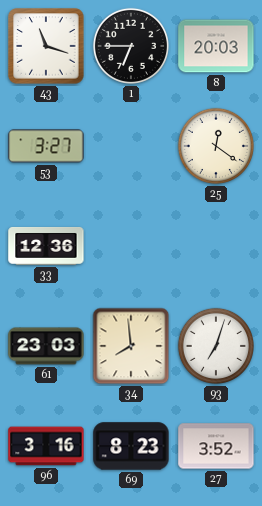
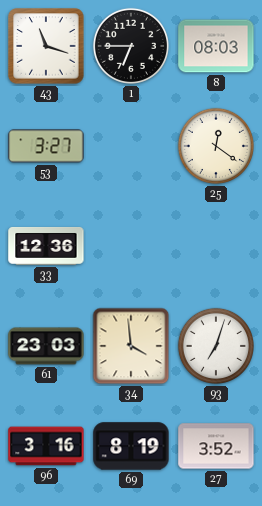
8: 20:03 -> 08:03 (216, 46)
34: 7:59 -> 3:59 (131, 346)
69: 8:23 -> 8:19 (131, 446)
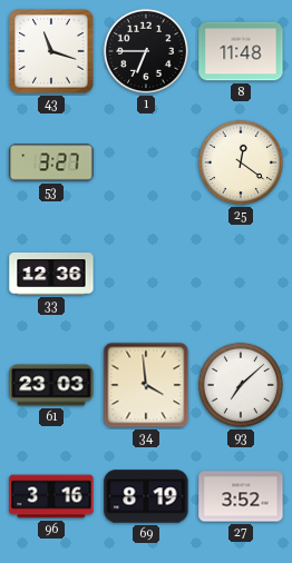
8: 08:03 -> 11:48 (241, 51)
93: 7:03 -> 7:08 (241, 385)
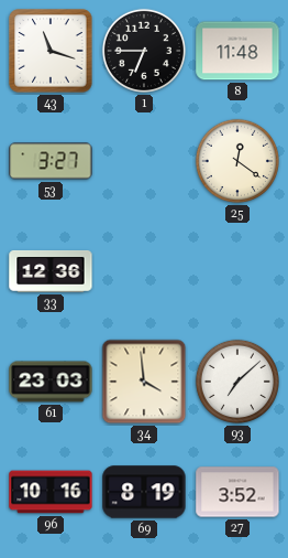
96: 3:16 -> 10:16 (51, 492)
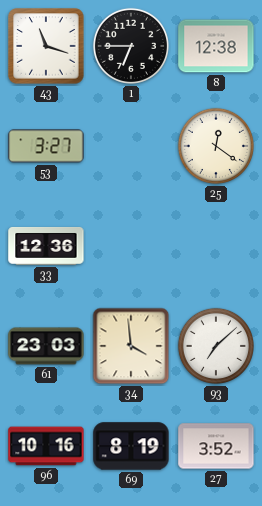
8: 11:48 -> 12:38 (216, 46)
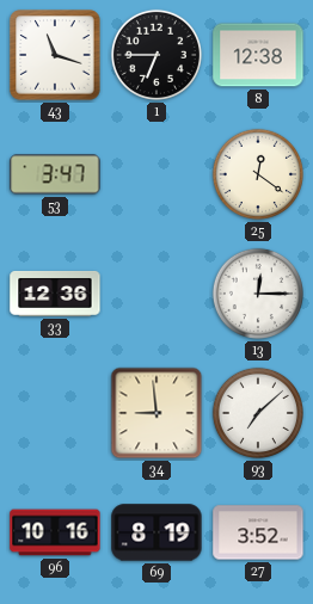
53: 3:27 -> 3:47 (55, 174)
13: none -> 12:15 (258, 294)
61: 23:03 -> none (46, 346)
34: 3:59 -> 8:59 (156, 413)
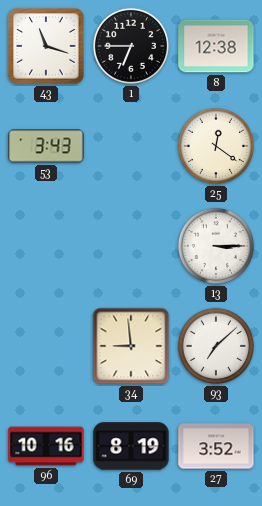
53: 3:47 -> 3:43 (46, 146)
33: 12:36 -> none (55, 294)
13: 12:15 -> 3:15 (216, 246)
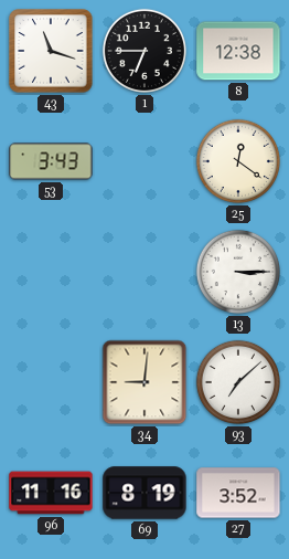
34: 8:59 -> 9:01 (144, 382)
96: 10:16 -> 11:16 (51, 493)
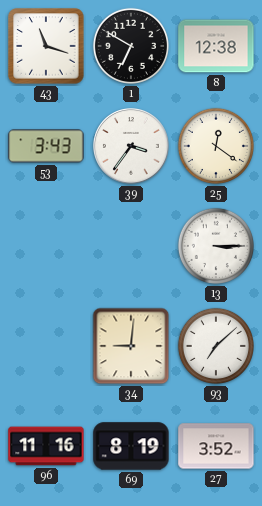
1: 6:45 -> 6:50 (131, 46)
39: none -> 3:36 (132, 147)
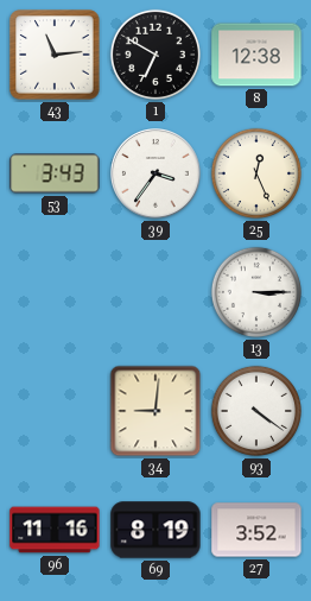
43: 11:18 -> 11:14 (55, 55)
25: 12:21 -> 12:26 (256, 173)
93: 7:08 -> 4:21 (256, 411)
